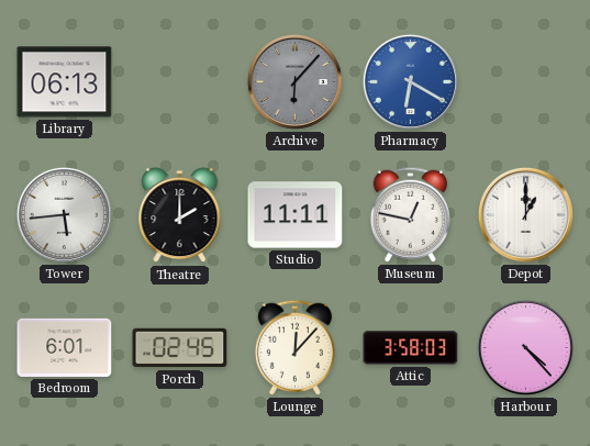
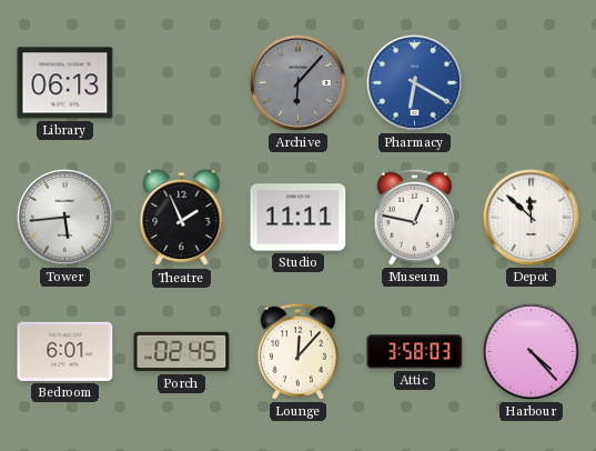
Theatre: 2:00 -> 1:56 (182, 218)
Depot: 1:00 -> 11:52 (531, 217)
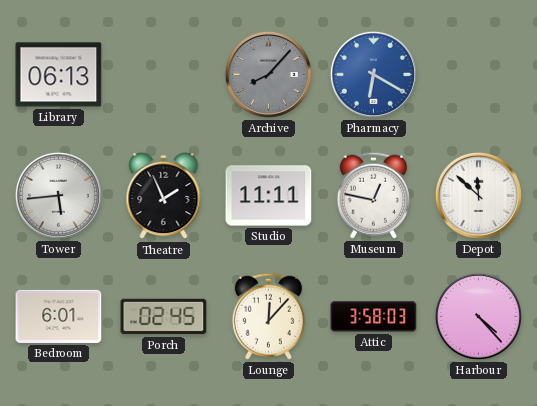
Archive: 6:07 -> 8:07 (268, 74)
